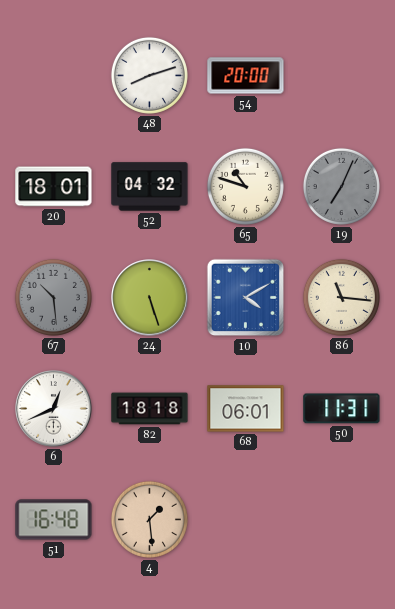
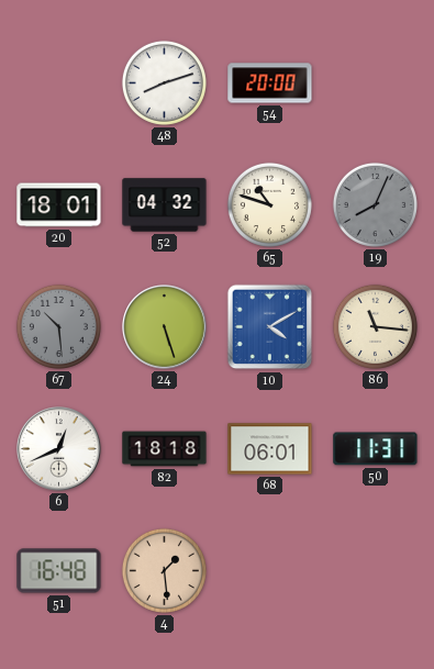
19: 7:04 -> 8:04 (375, 204)
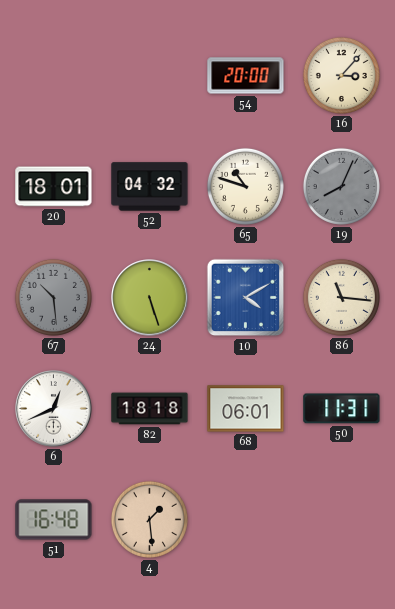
48: 8:12 -> none (164, 82)
16: none -> 3:07 (341, 75)
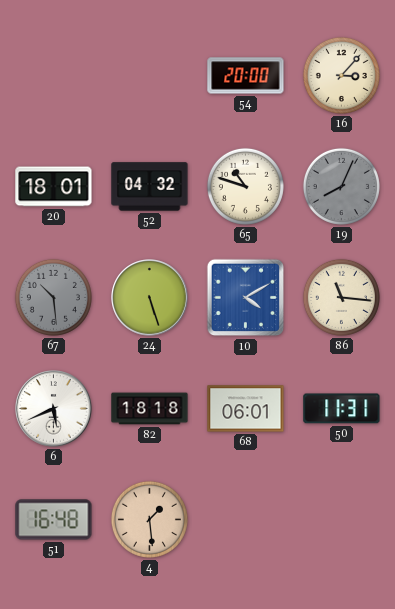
6: 12:41 -> 5:41 (54, 409)
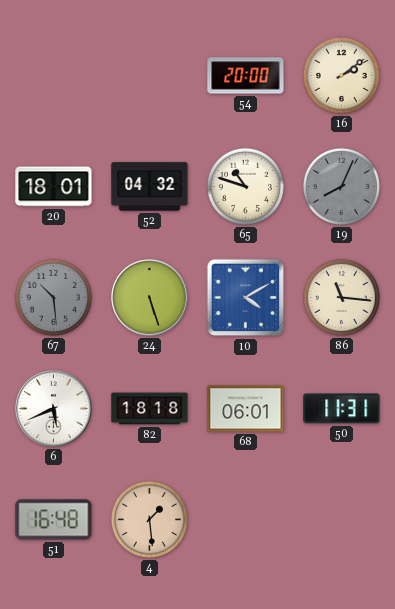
16: 3:07 -> 2:09 (341, 75)
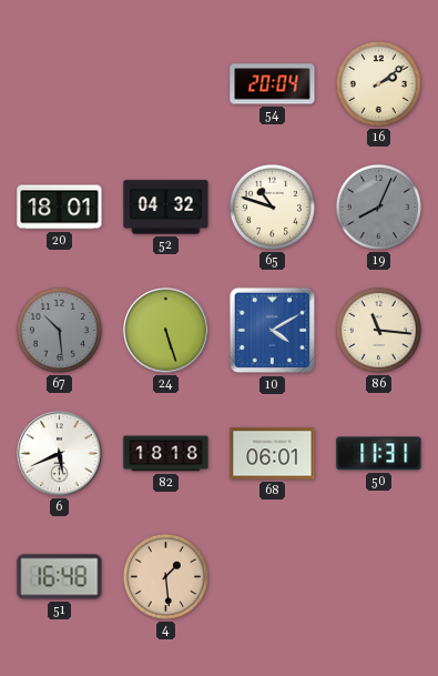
54: 20:00 -> 20:04 (273, 84)
